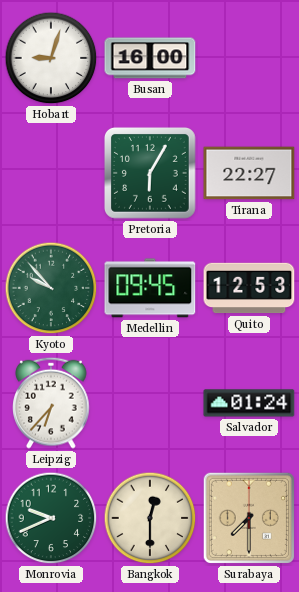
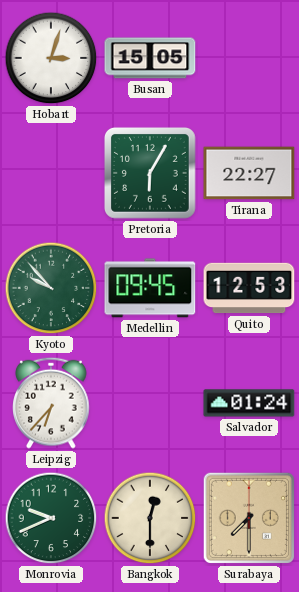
Hobart: 9:03 -> 3:03 (51, 58)
Busan: 16:00 -> 15:05 (150, 58)
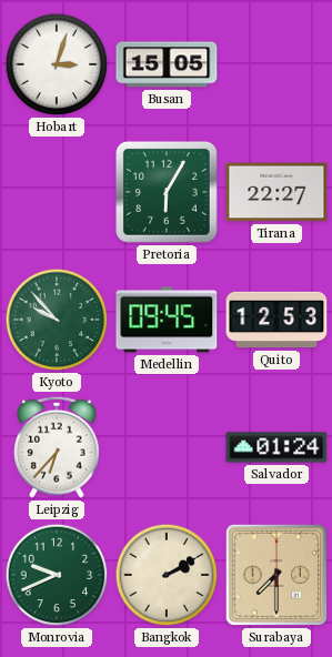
Bangkok: 12:30 -> 2:10 (167, 575)
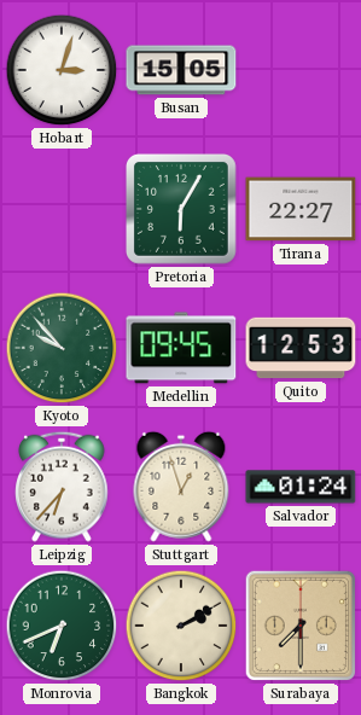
Stuttgart: none -> 12:57 (181, 487)
Monrovia: 9:41 -> 6:41 (62, 626)
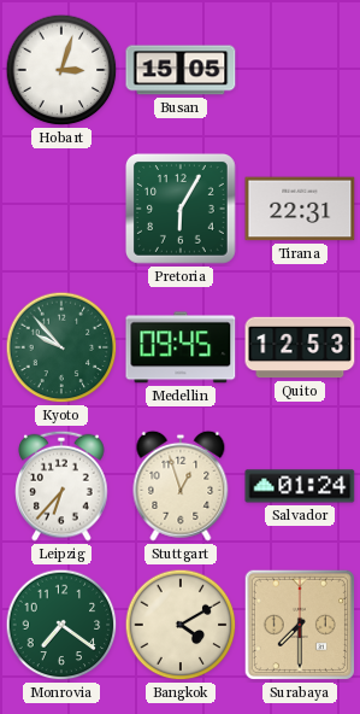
Tirana: 22:27 -> 22:31 (300, 209)
Monrovia: 6:41 -> 7:21 (61, 625)
Bangkok: 2:10 -> 4:10 (181, 625)
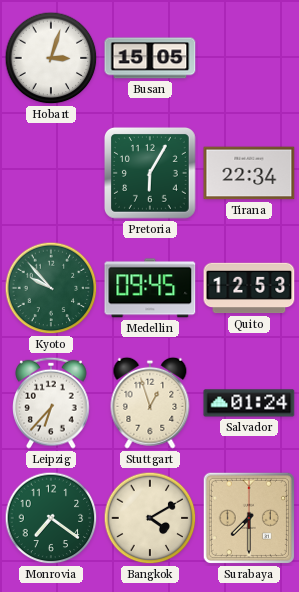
Tirana: 22:31 -> 22:34 (249, 173)
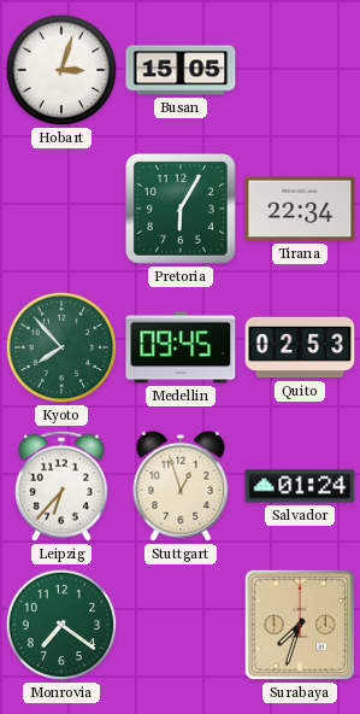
Kyoto: 9:53 -> 7:53 (61, 347)
Quito: 12:53 -> 02:53 (300, 347)
Bangkok: 4:10 -> none (150, 518)
Surabaya: 7:30 -> 7:33 (300, 625)
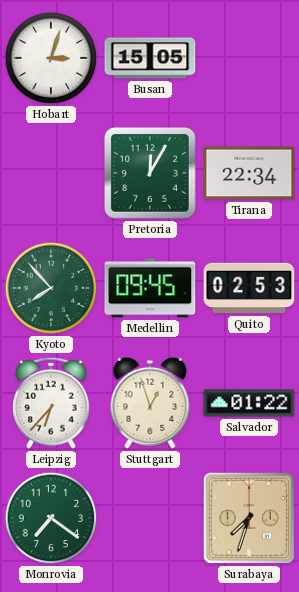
Pretoria: 6:05 -> 12:05 (150, 173)
Salvador: 01:24 -> 01:22 (249, 403)
